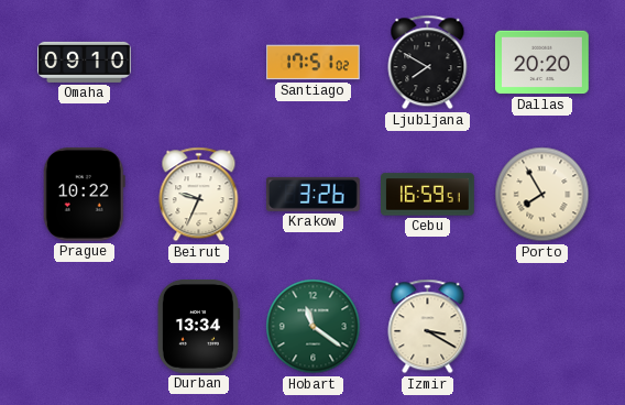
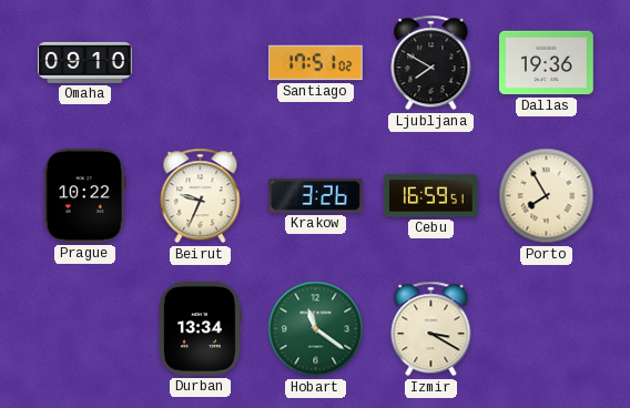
Dallas: 20:20 -> 19:36 (547, 63)
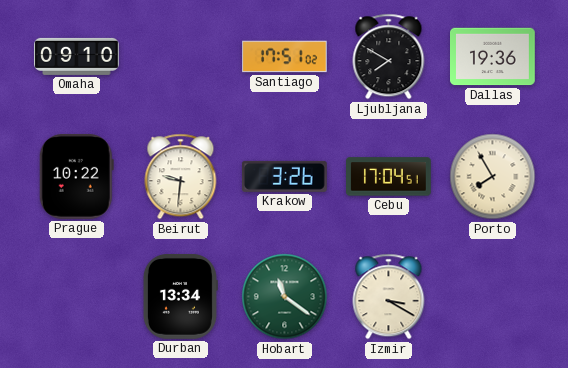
Beirut: 9:34 -> 9:31 (181, 177)
Cebu: 16:59 -> 17:04 (389, 177)
